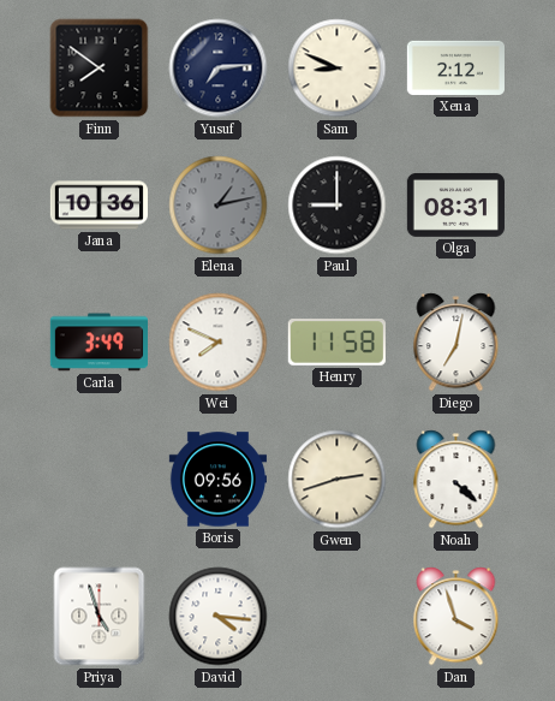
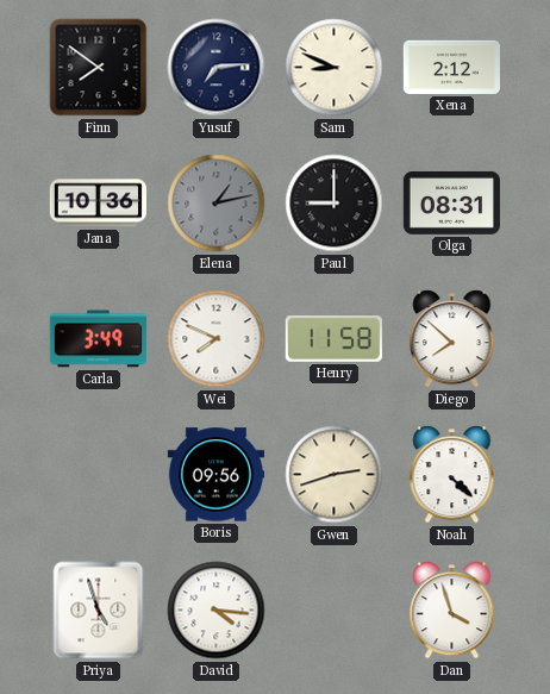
Diego: 7:02 -> 7:52 (452, 339)
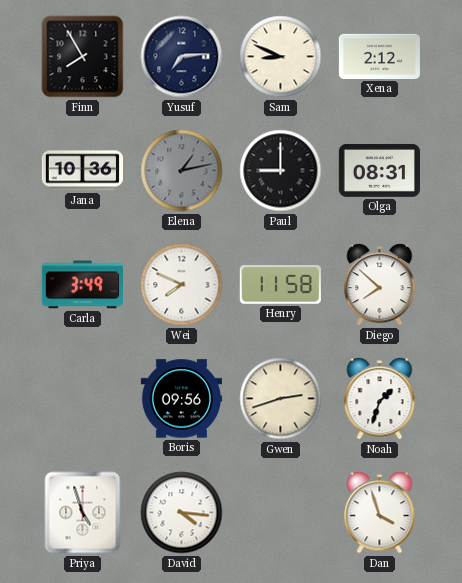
Finn: 7:51 -> 7:55 (83, 57)
Noah: 4:22 -> 1:33 (380, 399)
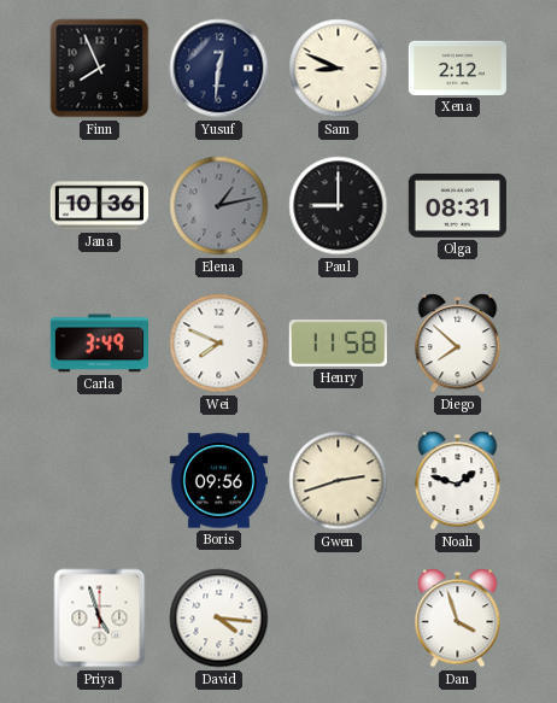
Finn: 7:55 -> 7:56 (100, 69)
Yusuf: 7:14 -> 12:31 (219, 69)
Noah: 1:33 -> 1:48 (458, 481)
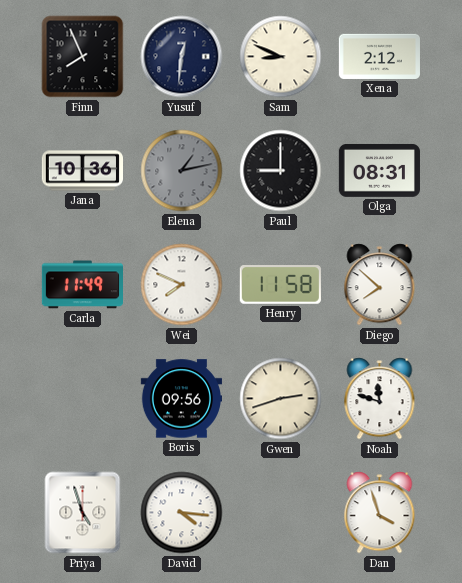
Carla: 3:49 -> 11:49 (82, 285)
Noah: 1:48 -> 11:48 (380, 399)
